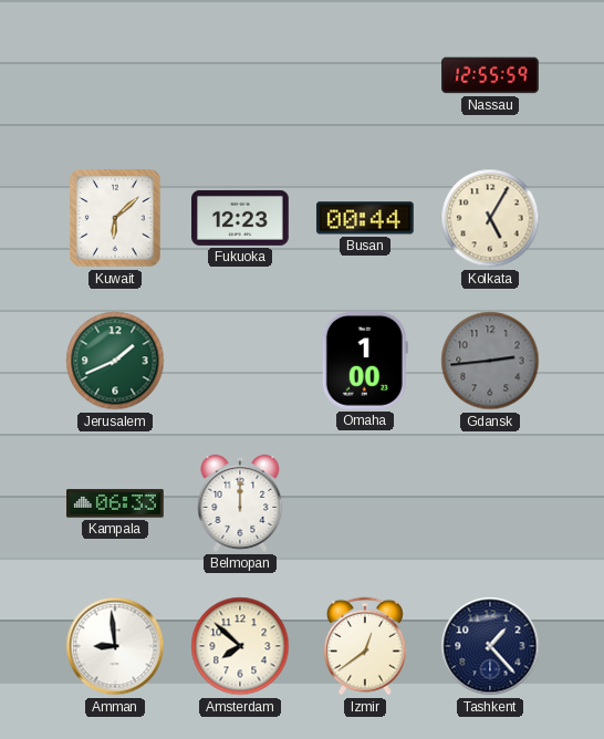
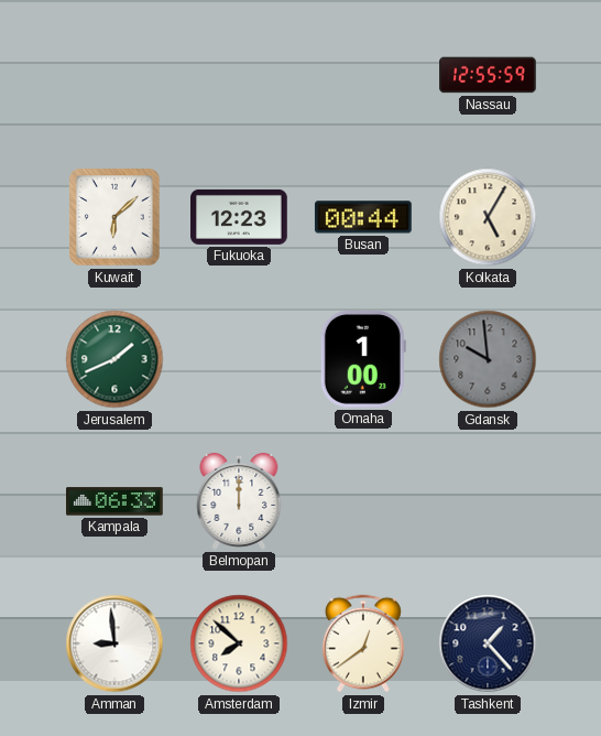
Gdansk: 2:44 -> 9:59 (488, 359)
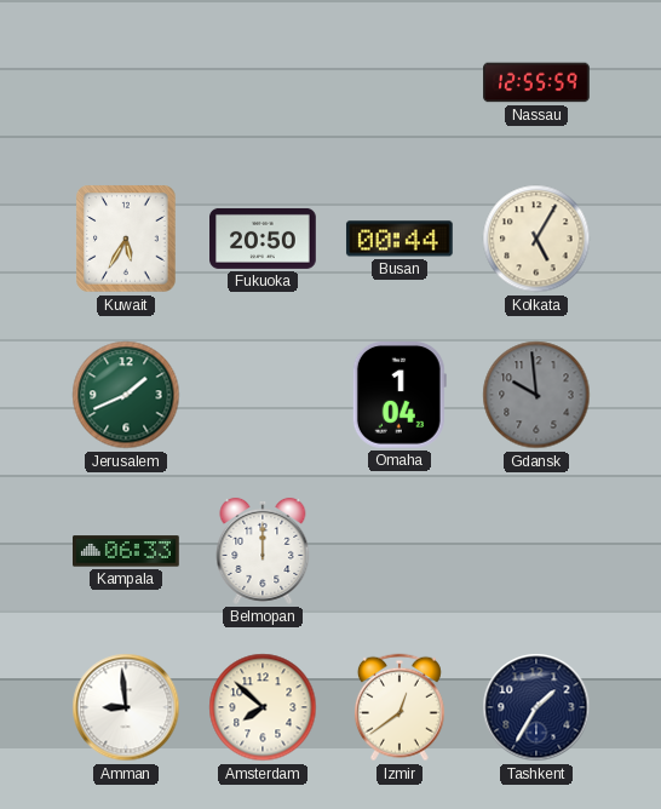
Kuwait: 6:08 -> 5:35 (126, 239)
Fukuoka: 12:23 -> 20:50 (264, 239)
Omaha: 1:00 -> 1:04 (400, 396)
Tashkent: 1:23 -> 1:35 (536, 707)
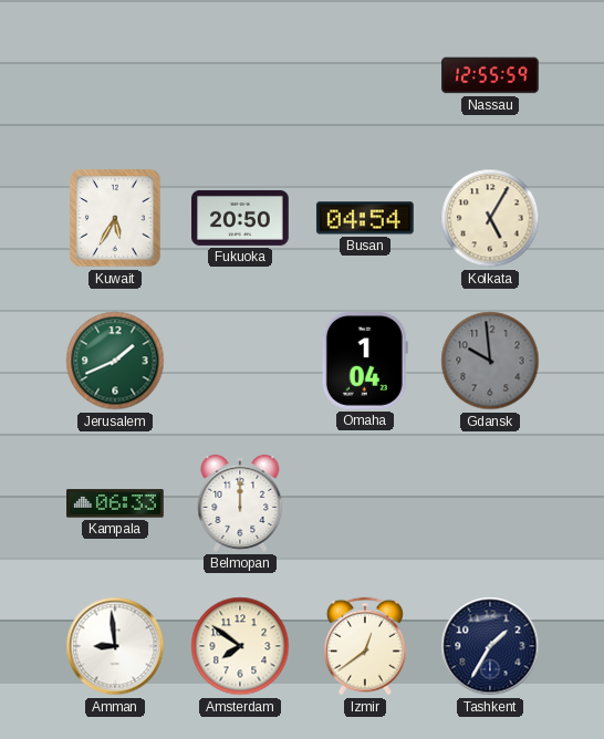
Busan: 00:44 -> 04:54 (365, 218)
Amsterdam: 7:52 -> 7:51 (240, 646)
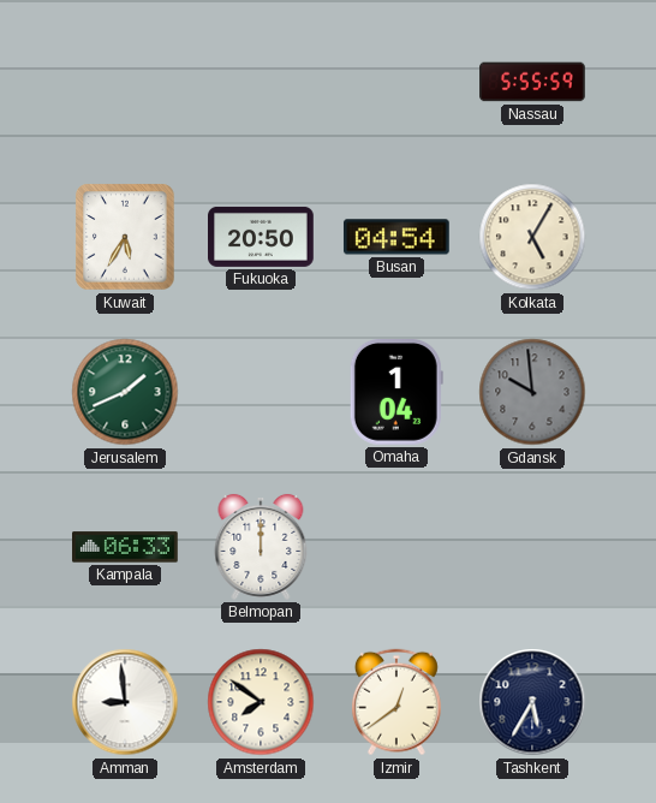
Nassau: 12:55 -> 5:55 (532, 82)
Tashkent: 1:35 -> 5:35 (532, 702)
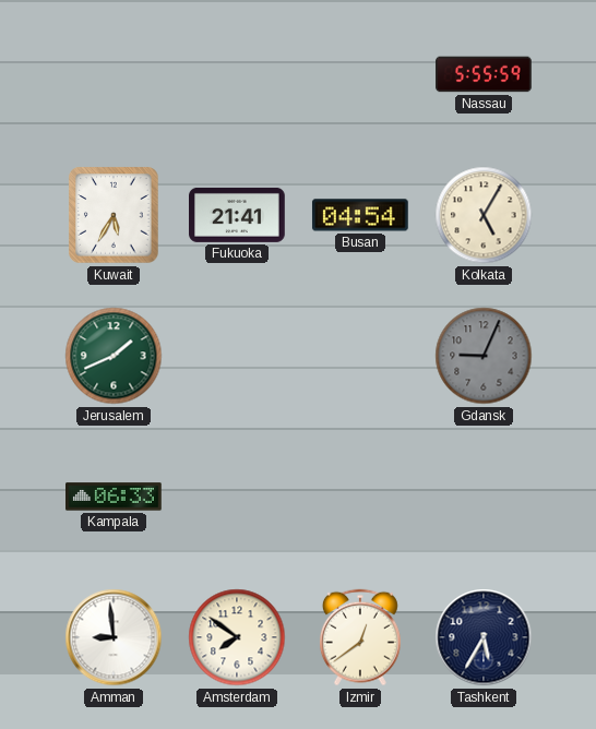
Fukuoka: 20:50 -> 21:41 (238, 215)
Omaha: 1:04 -> none (396, 393)
Gdansk: 9:59 -> 9:04 (484, 356)
Belmopan: 12:00 -> none (261, 547)
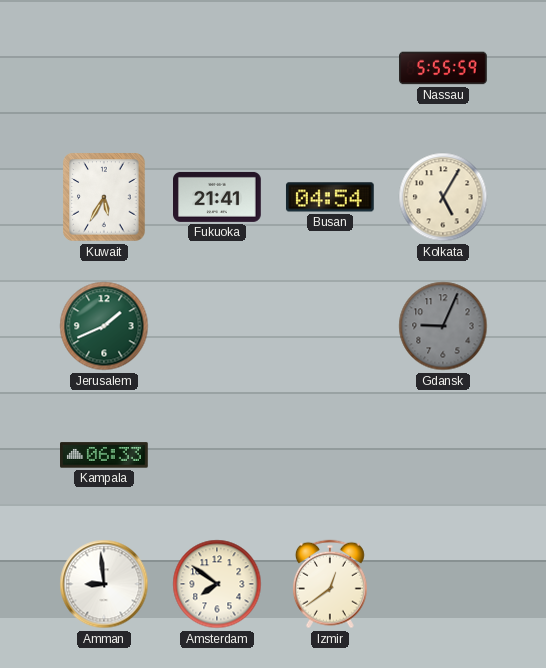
Tashkent: 5:35 -> none (484, 637)
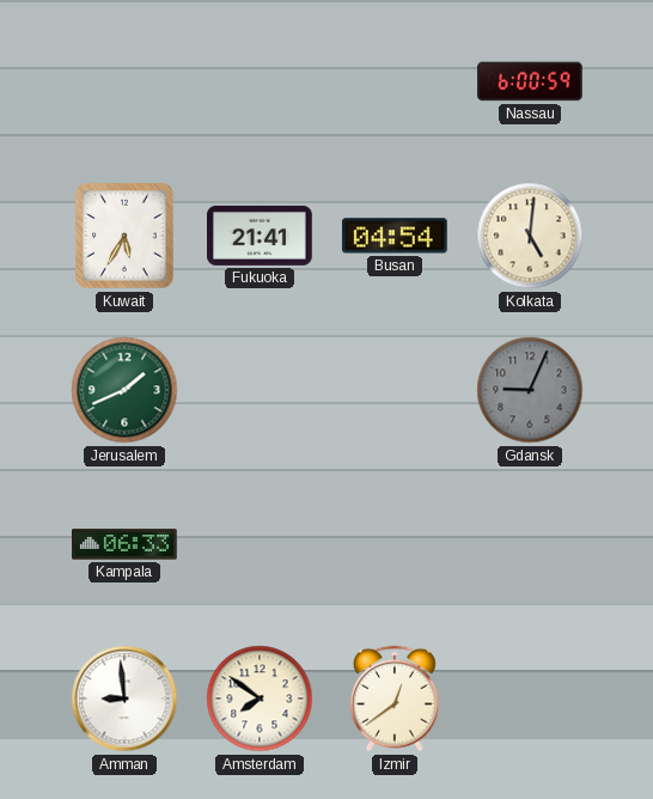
Nassau: 5:55 -> 6:00 (530, 81)
Kolkata: 5:05 -> 5:01 (530, 236)
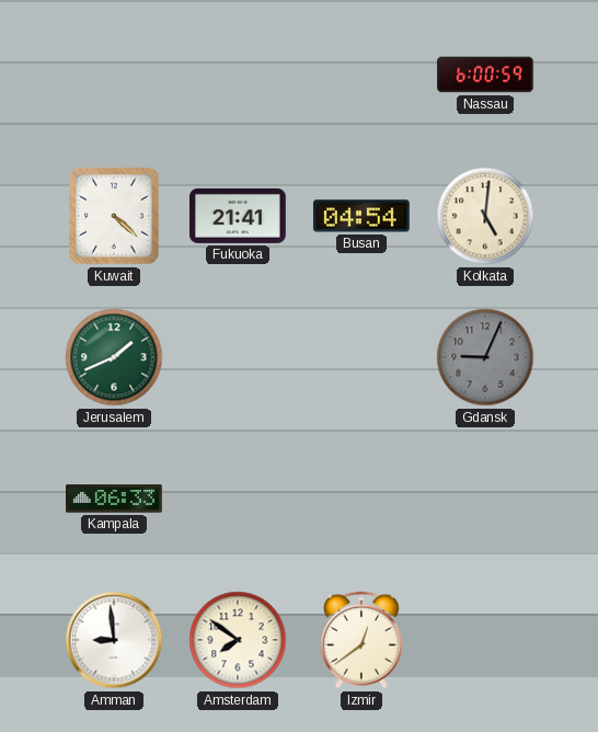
Kuwait: 5:35 -> 4:22 (114, 216)
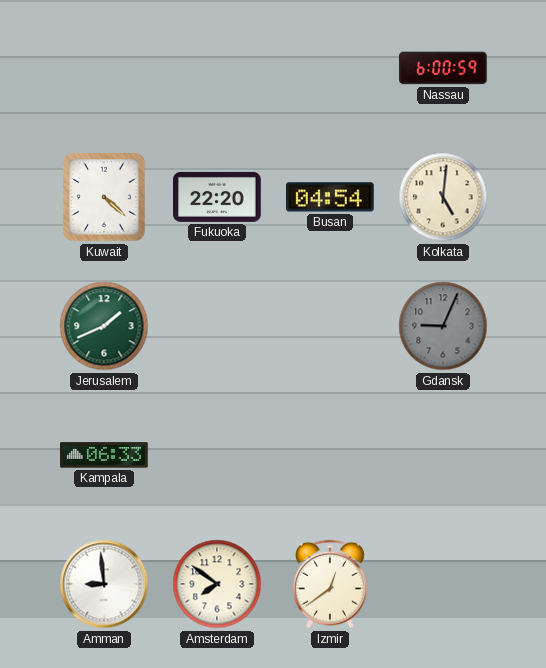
Fukuoka: 21:41 -> 22:20 (218, 197)
